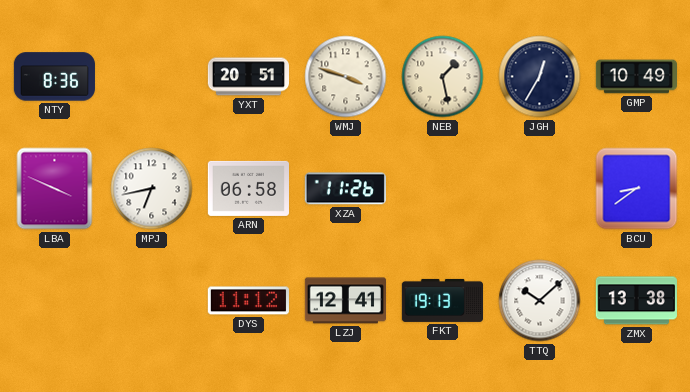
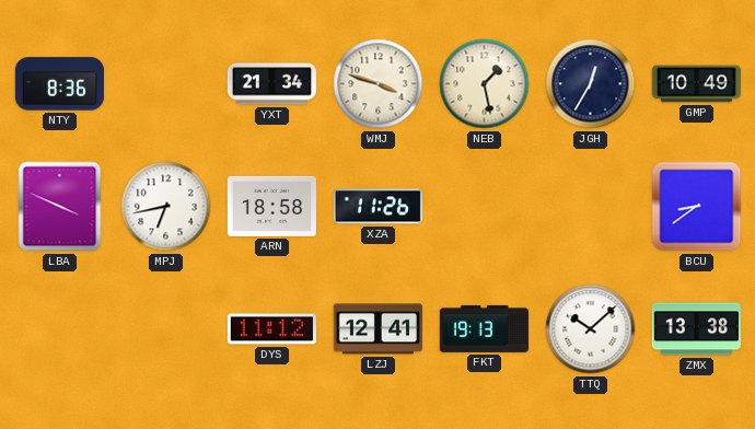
YXT: 20:51 -> 21:34 (271, 84)
ARN: 06:58 -> 18:58 (271, 206)
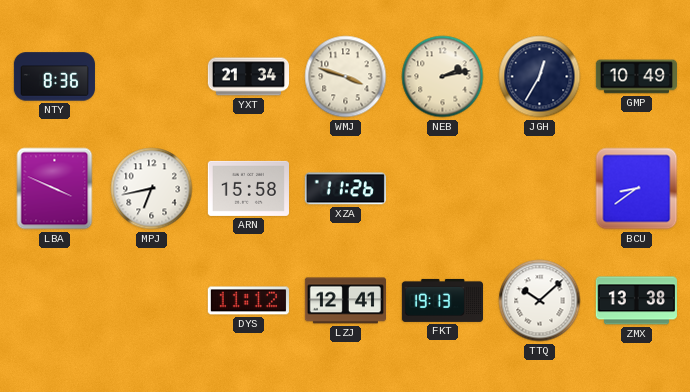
NEB: 1:28 -> 2:13 (443, 77)
ARN: 18:58 -> 15:58 (248, 188)
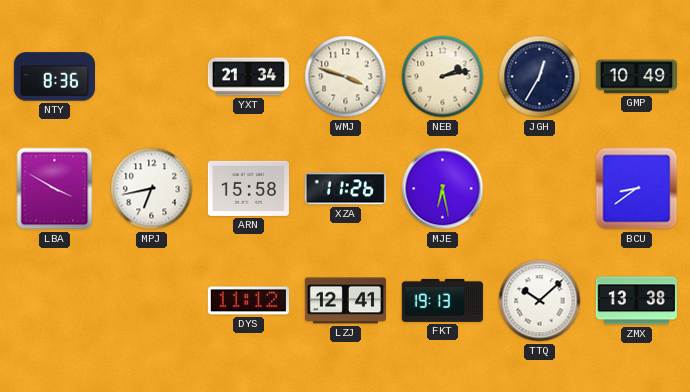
LBA: 3:49 -> 3:50 (55, 189)
MJE: none -> 6:28 (443, 189)
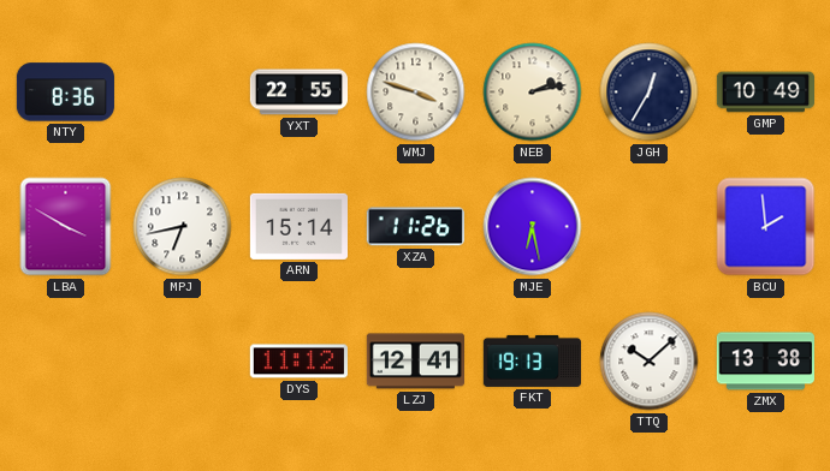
YXT: 21:34 -> 22:55 (298, 93)
ARN: 15:58 -> 15:14 (298, 226)
BCU: 8:39 -> 1:59 (766, 227)
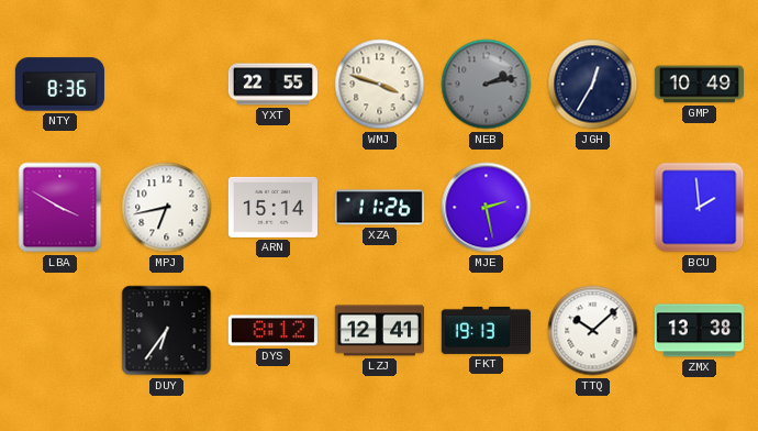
NEB dial: cream -> grey (487, 85)
MJE: 6:28 -> 2:28 (487, 208)
DUY: none -> 6:36 (167, 331)
DYS: 11:12 -> 8:12 (272, 331)
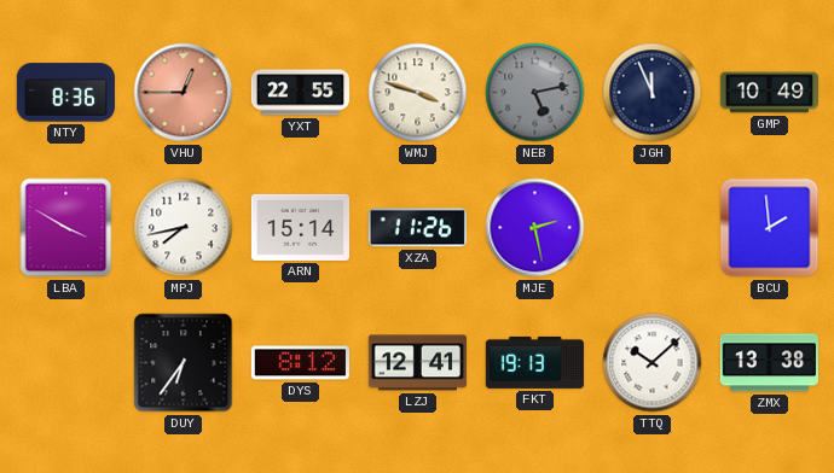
VHU: none -> 12:45 (184, 93)
NEB: 2:13 -> 5:13 (535, 93)
JGH: 12:35 -> 11:56 (653, 93)
MPJ: 6:43 -> 7:43 (184, 228)
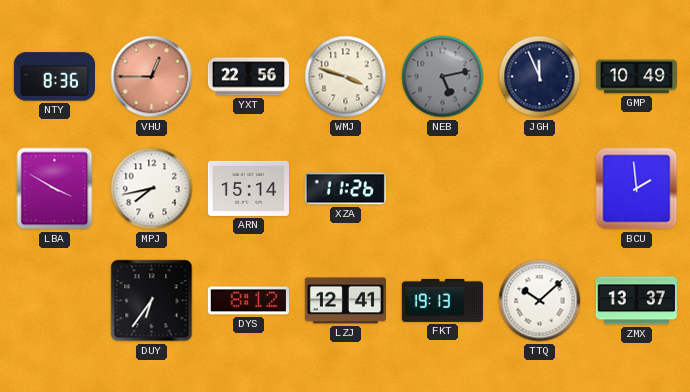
YXT: 22:55 -> 22:56 (248, 77)
MJE: 2:28 -> none (535, 228)
ZMX: 13:38 -> 13:37 (636, 301)
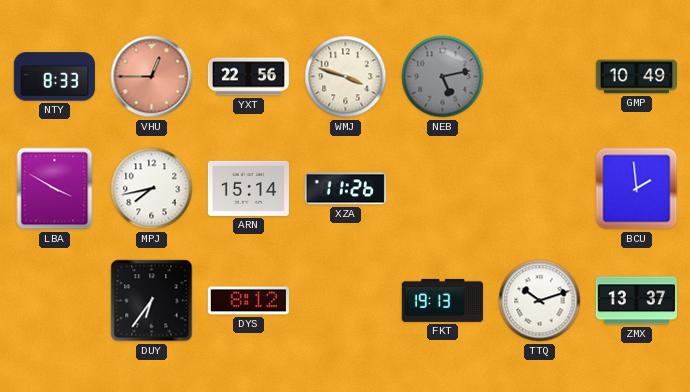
NTY: 8:36 -> 8:33 (54, 77)
JGH: 11:56 -> none (540, 77)
LZJ: 12:41 -> none (345, 301)
TTQ: 10:08 -> 10:12 (540, 301)
